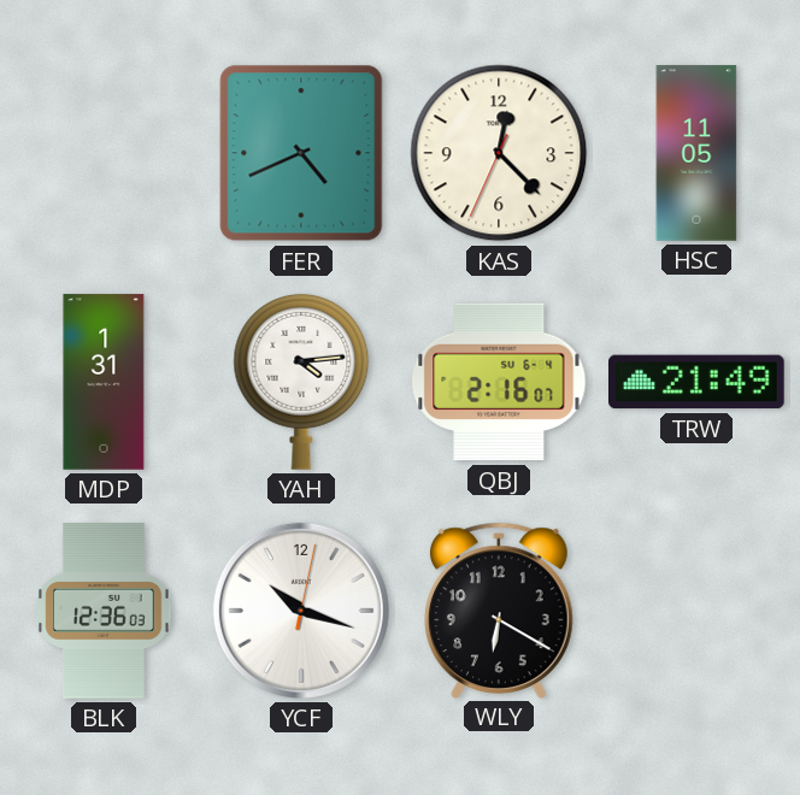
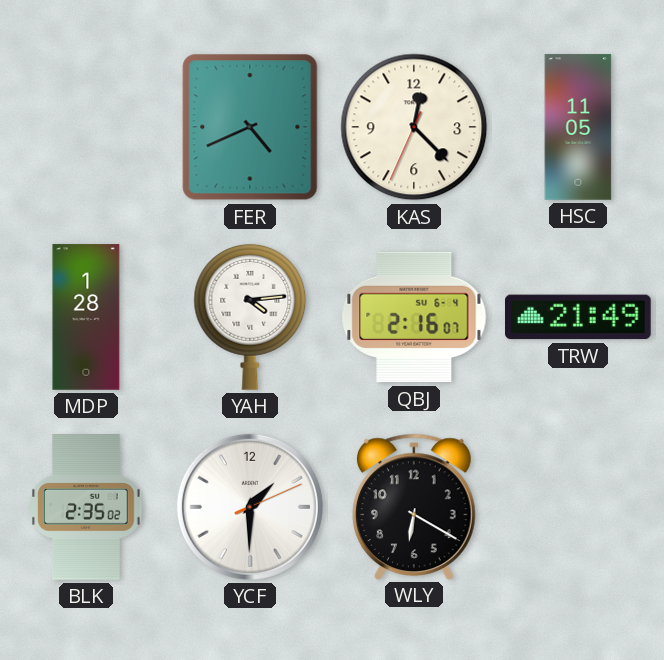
MDP: 1:31 -> 1:28 (86, 317)
BLK: 12:36 -> 2:35 (86, 507)
YCF: 10:18 -> 1:30 (250, 507)
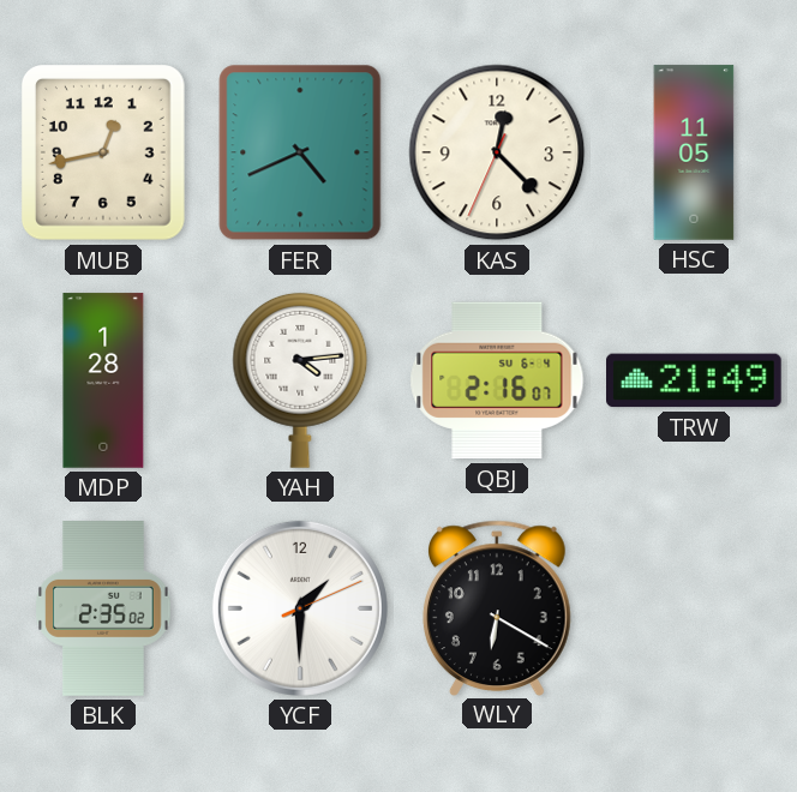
MUB: none -> 12:43 (104, 154)
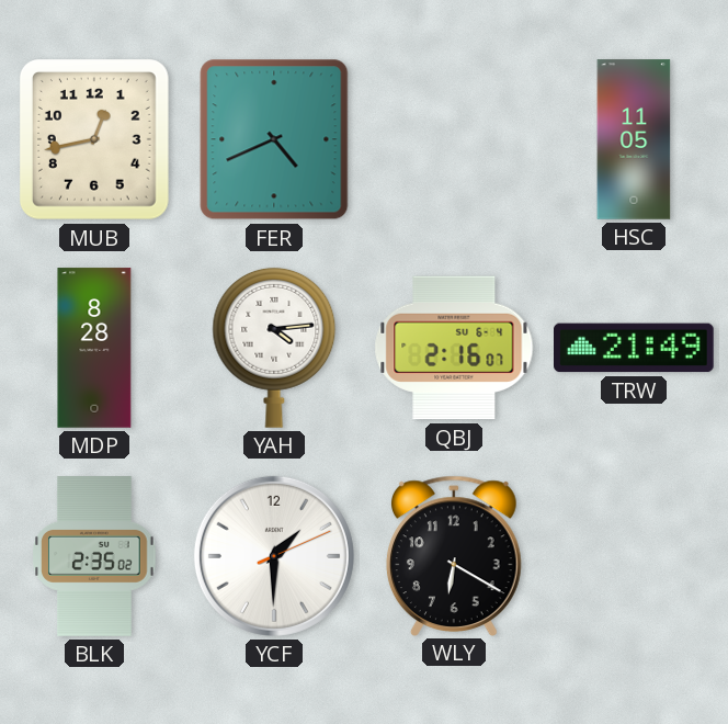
KAS: 12:22 -> none (497, 152)
MDP: 1:28 -> 8:28 (94, 348)
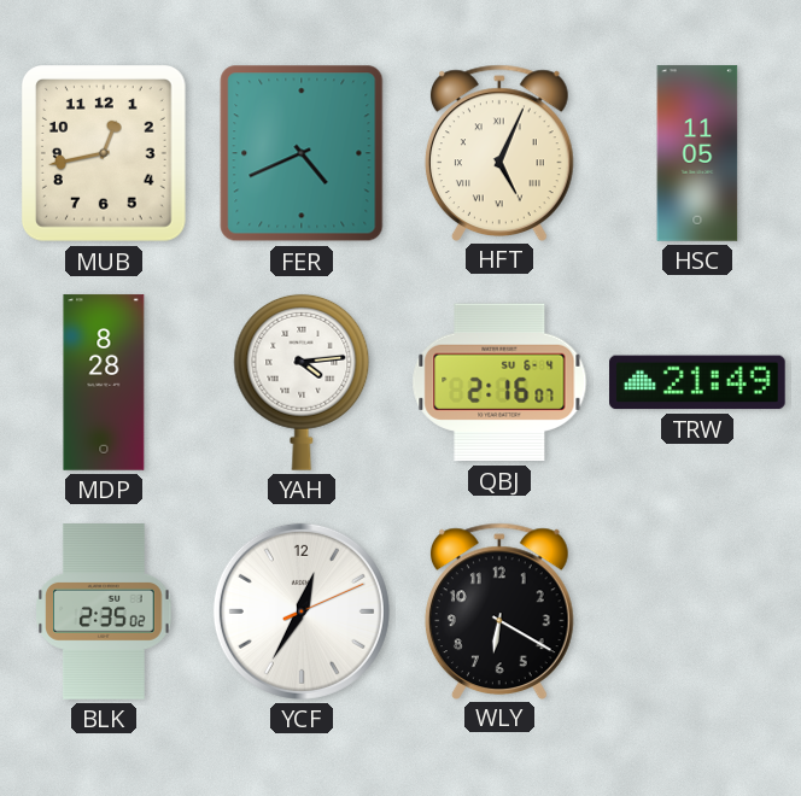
HFT: none -> 5:04 (499, 152)
YCF: 1:30 -> 12:35 (302, 611)
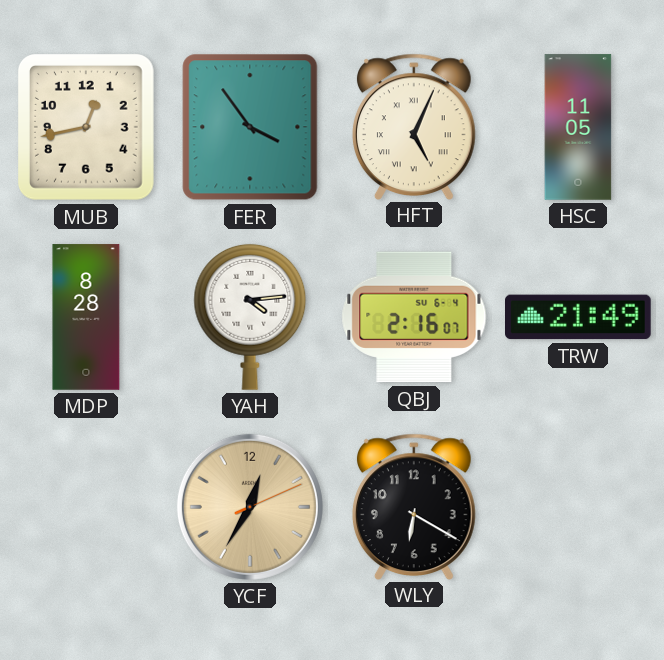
FER: 4:41 -> 3:54 (250, 127)
BLK: 2:35 -> none (104, 611)
YCF dial: white -> champagne (250, 507)
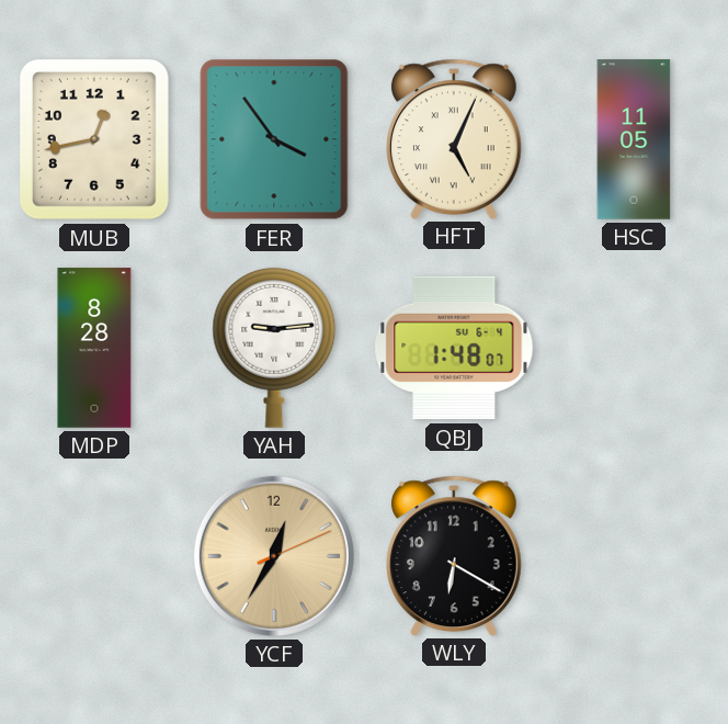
YAH: 4:14 -> 9:14 (274, 348)
QBJ: 2:16 -> 1:48 (454, 348)
TRW: 21:49 -> none (579, 317)
